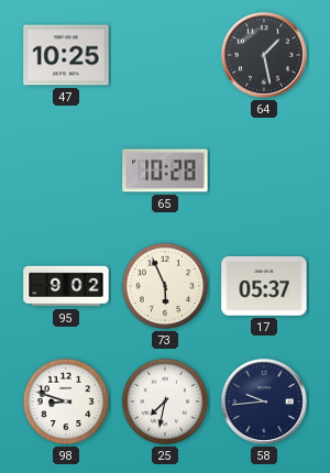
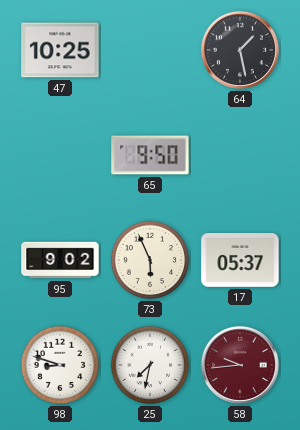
65: 10:28 -> 9:50 (150, 155)
58 dial: navy -> burgundy (240, 365)
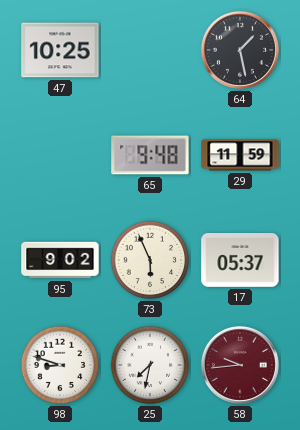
65: 9:50 -> 9:48 (150, 155)
29: none -> 11:59 (240, 155)
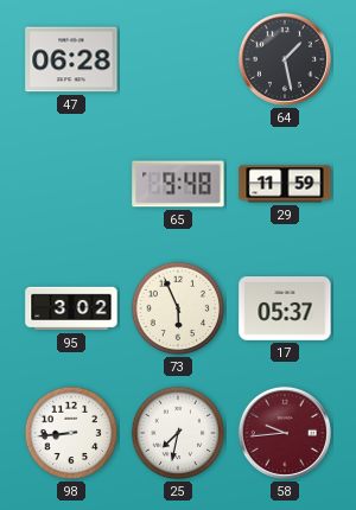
47: 10:25 -> 06:28 (71, 59)
95: 9:02 -> 3:02 (71, 308)
98: 8:48 -> 8:44 (71, 433)
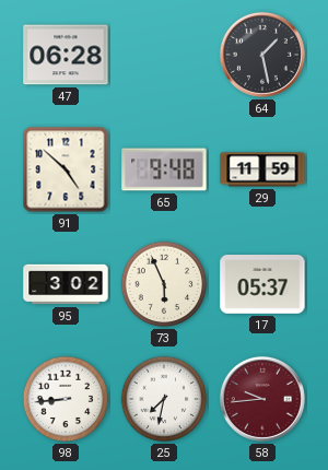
91: none -> 4:52 (66, 169)
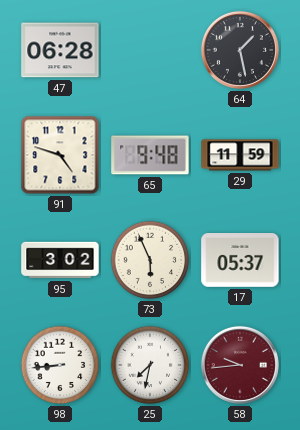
91: 4:52 -> 4:48 (60, 155)
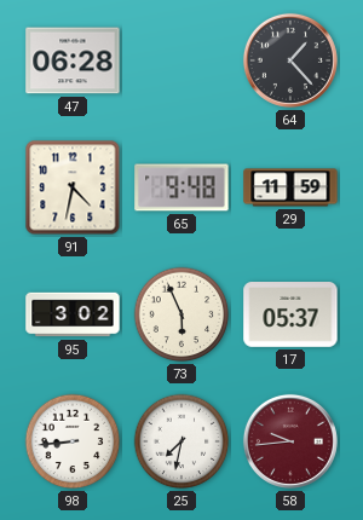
64: 1:28 -> 1:23 (290, 60)
91: 4:48 -> 4:32 (73, 187)
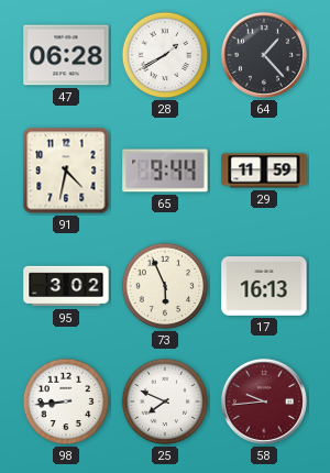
28: none -> 1:40 (165, 55)
65: 9:48 -> 9:44 (165, 170)
17: 05:37 -> 16:13 (264, 287)
25: 7:32 -> 7:49 (165, 402)
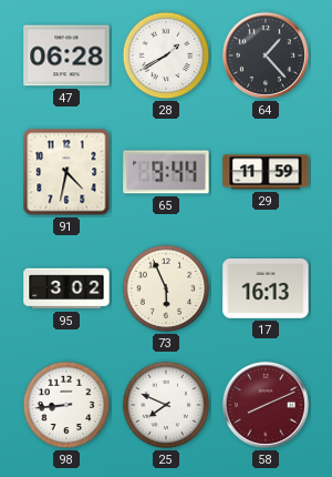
58: 9:44 -> 8:11 (266, 405)
